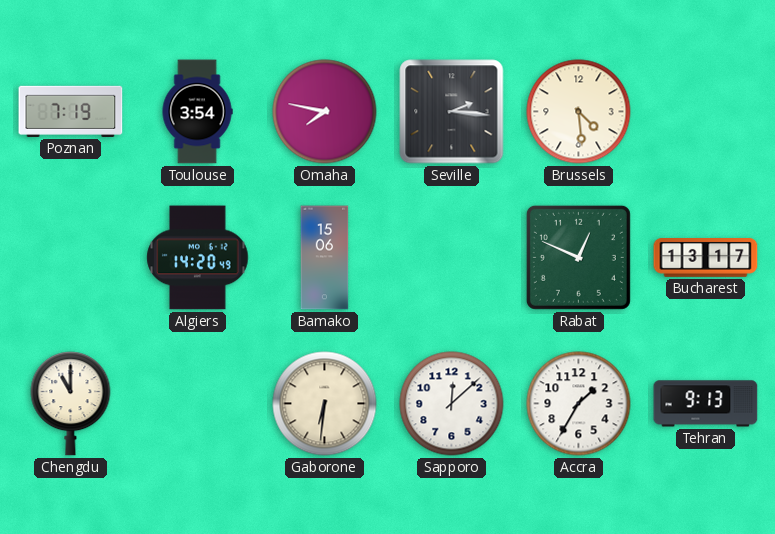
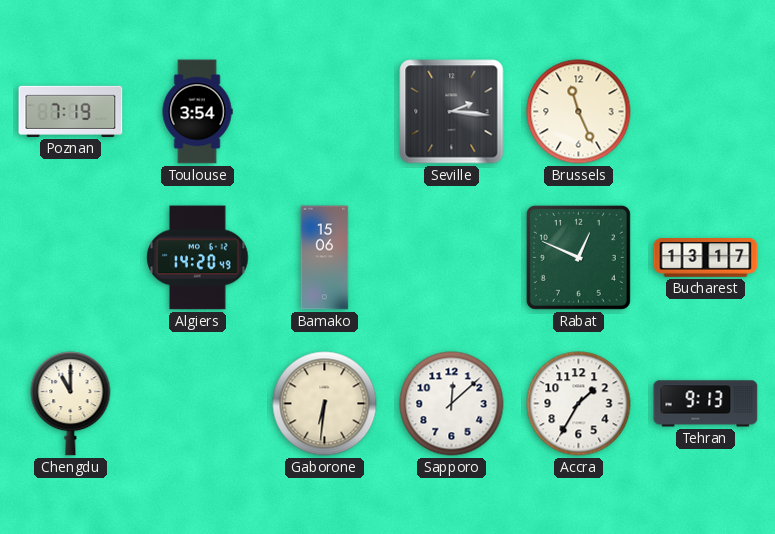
Omaha: 7:47 -> none (325, 112)
Brussels: 4:29 -> 11:26 (579, 112)
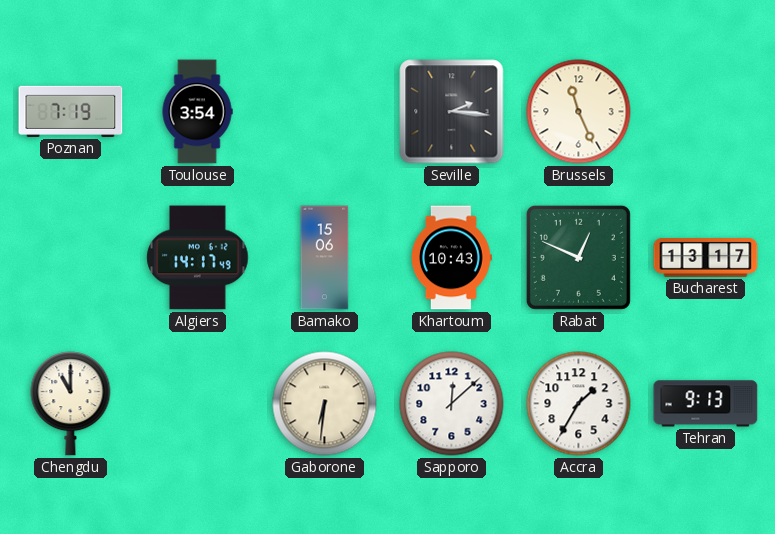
Algiers: 14:20 -> 14:17 (198, 258)
Khartoum: none -> 10:43 (451, 258)
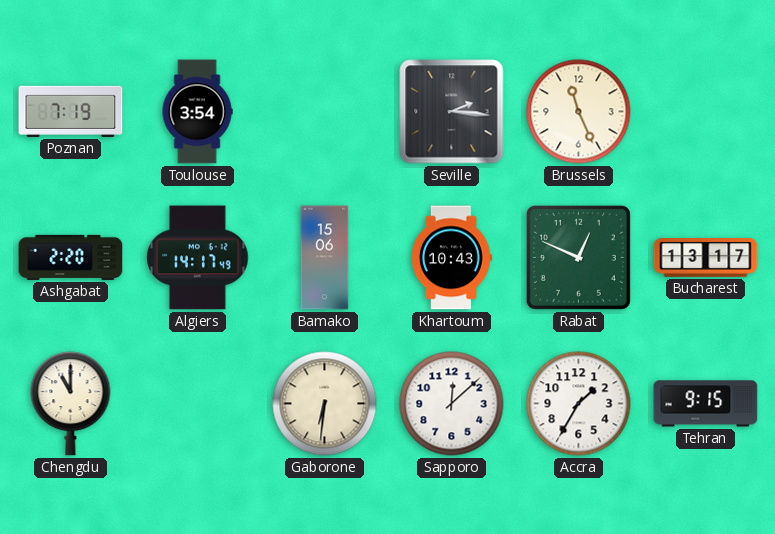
Ashgabat: none -> 2:20 (71, 257)
Tehran: 9:13 -> 9:15 (706, 404)
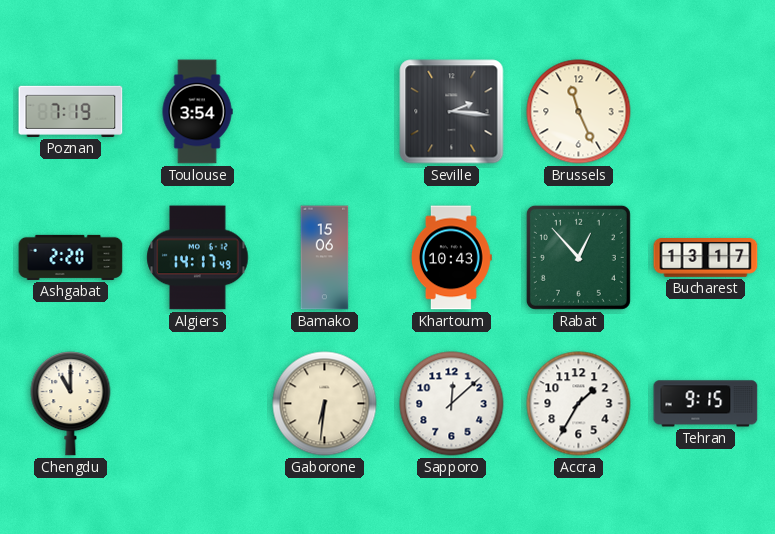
Rabat: 12:49 -> 12:53 (578, 257)
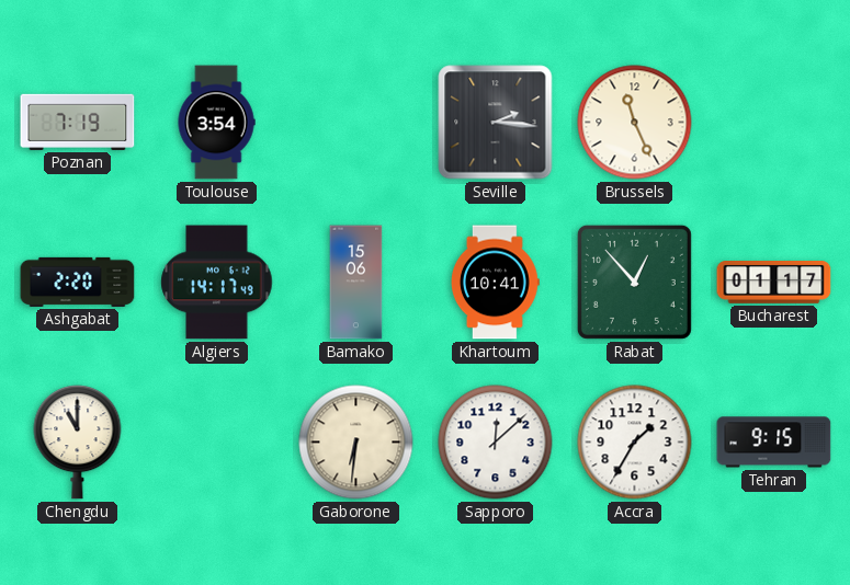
Khartoum: 10:43 -> 10:41 (495, 283)
Bucharest: 13:17 -> 01:17 (774, 283)
